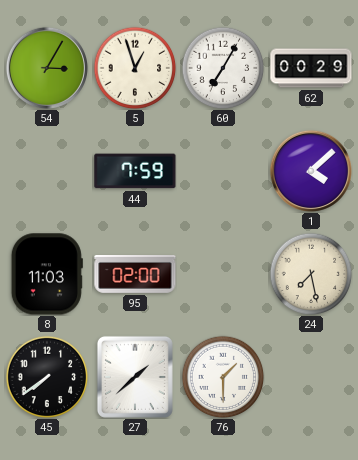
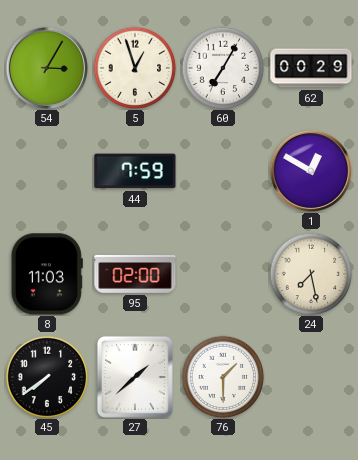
1: 4:08 -> 12:50 (311, 171)
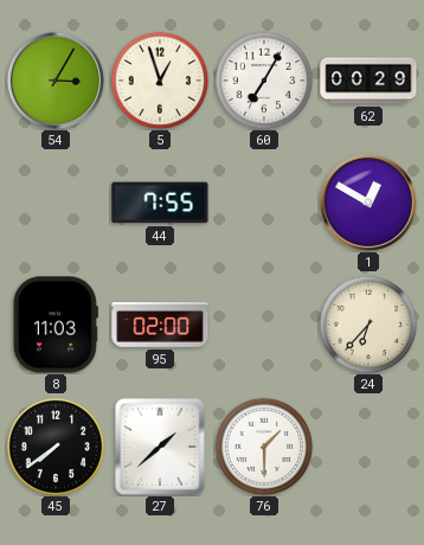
44: 7:59 -> 7:55 (160, 203)
24: 7:28 -> 6:37 (368, 325)
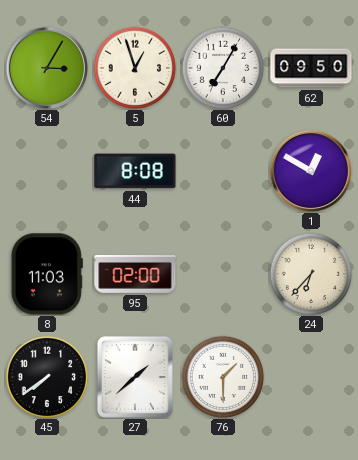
62: 00:29 -> 09:50 (311, 68)
44: 7:55 -> 8:08 (135, 171)
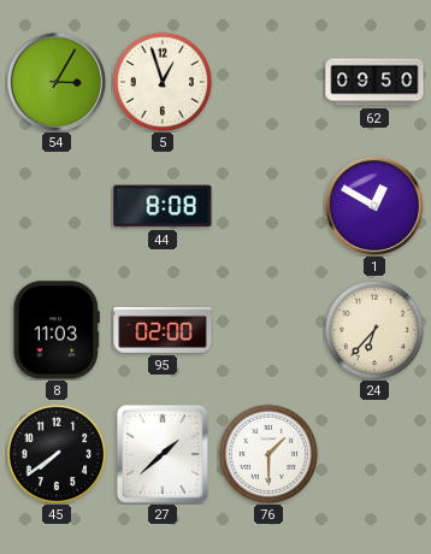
60: 7:05 -> none (223, 68)
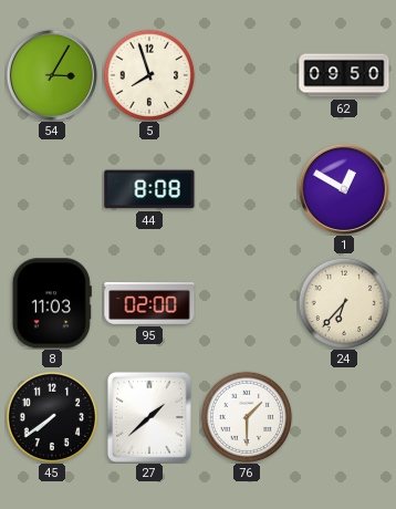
5: 12:57 -> 7:57 (149, 75)
